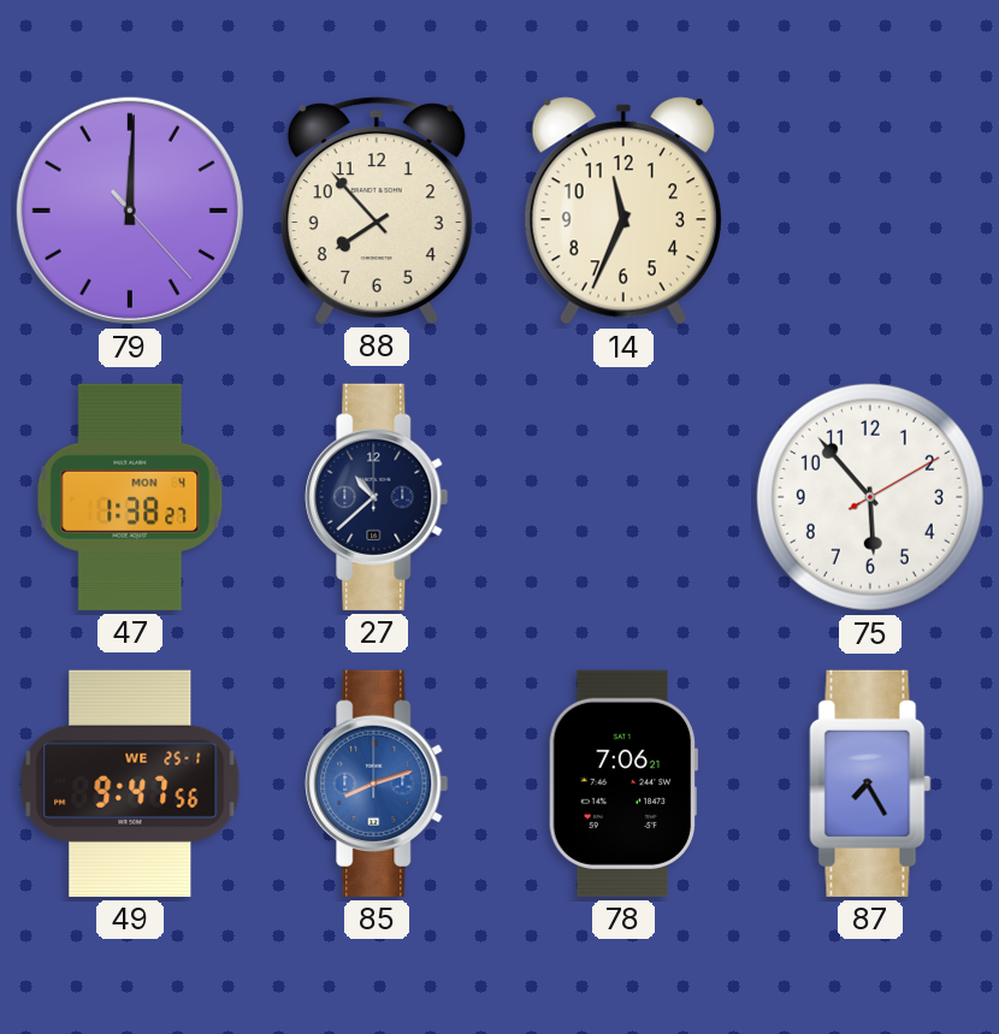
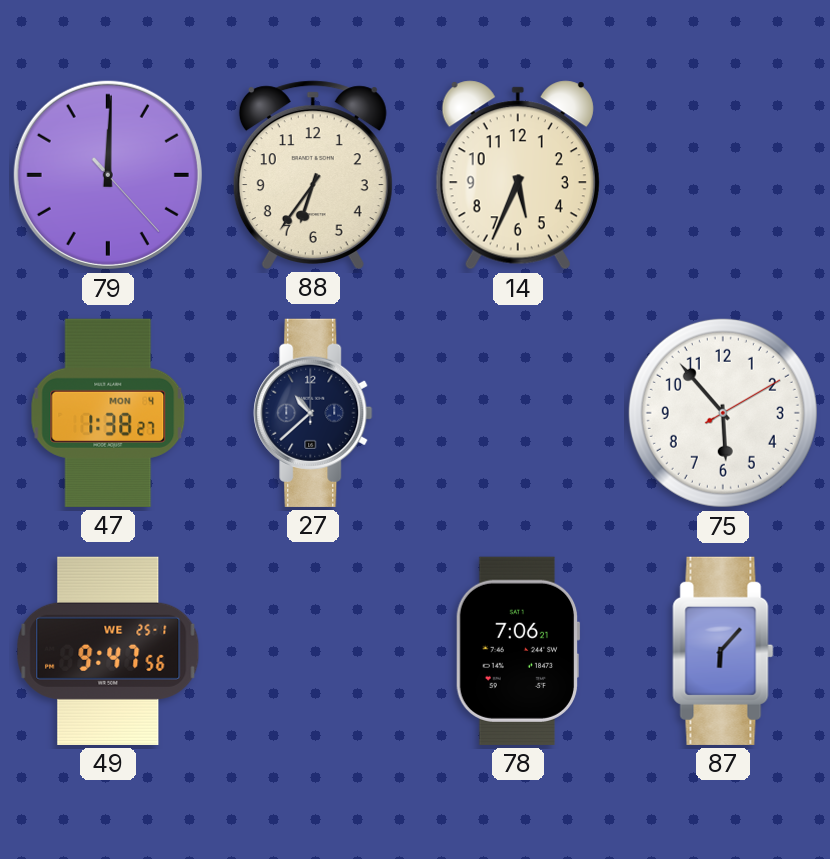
88: 7:53 -> 6:36 (313, 175)
14: 11:34 -> 5:34 (518, 175)
85: 8:12 -> none (377, 784)
87: 7:25 -> 6:07 (723, 651)
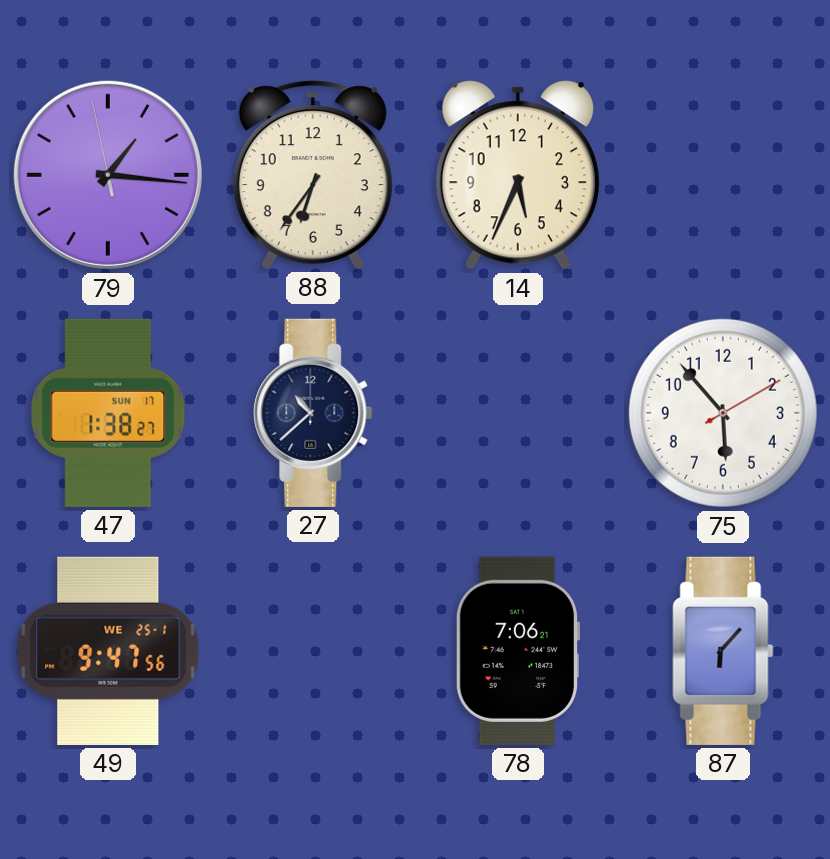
79: 12:00 -> 1:15 (108, 175)
47 date: MON 4 -> SUN 17 (108, 413)
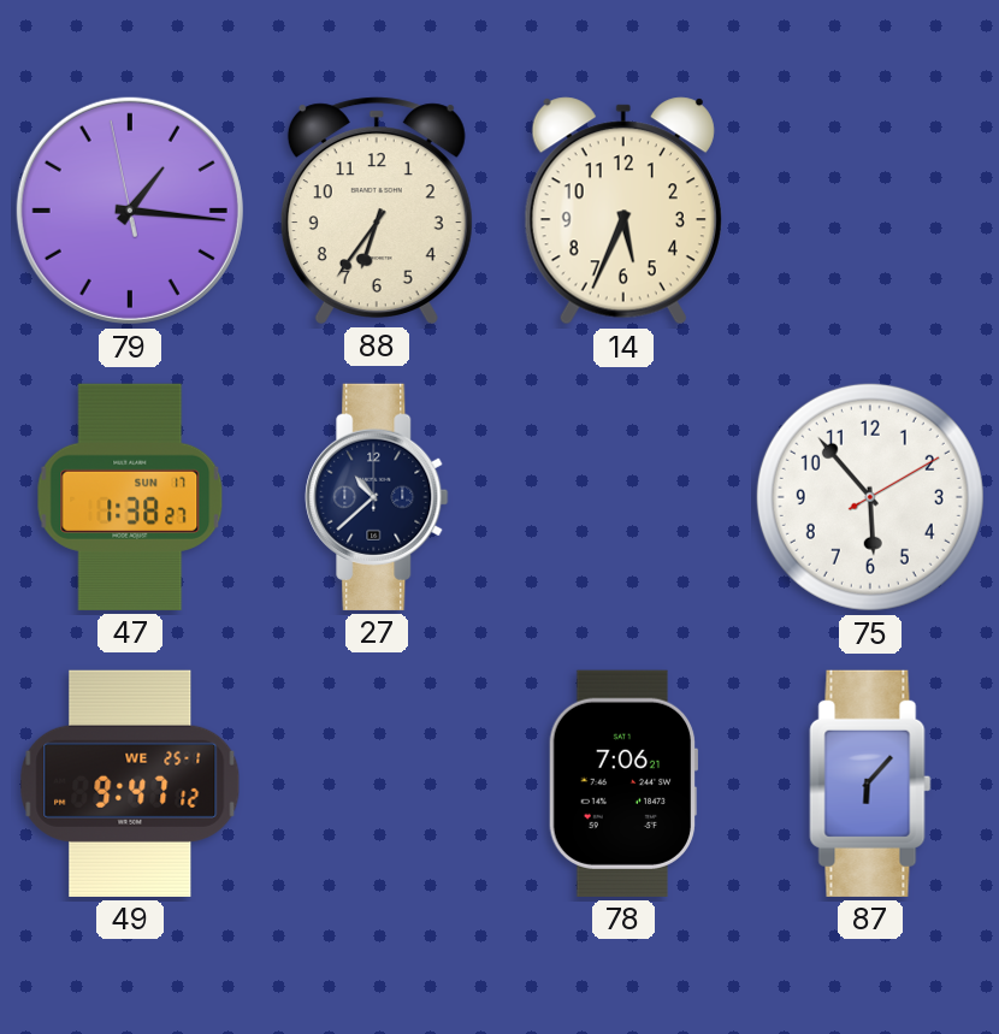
49: 9:47:56 -> 9:47:12 (130, 784)
